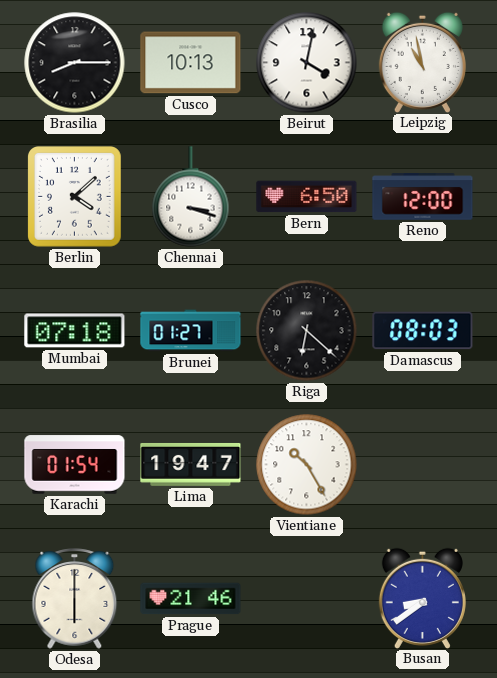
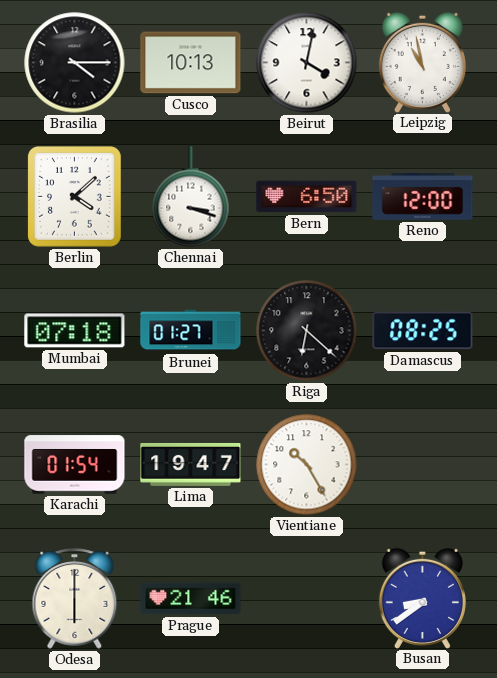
Brasilia: 8:15 -> 4:15 (75, 63)
Damascus: 08:03 -> 08:25 (423, 331)
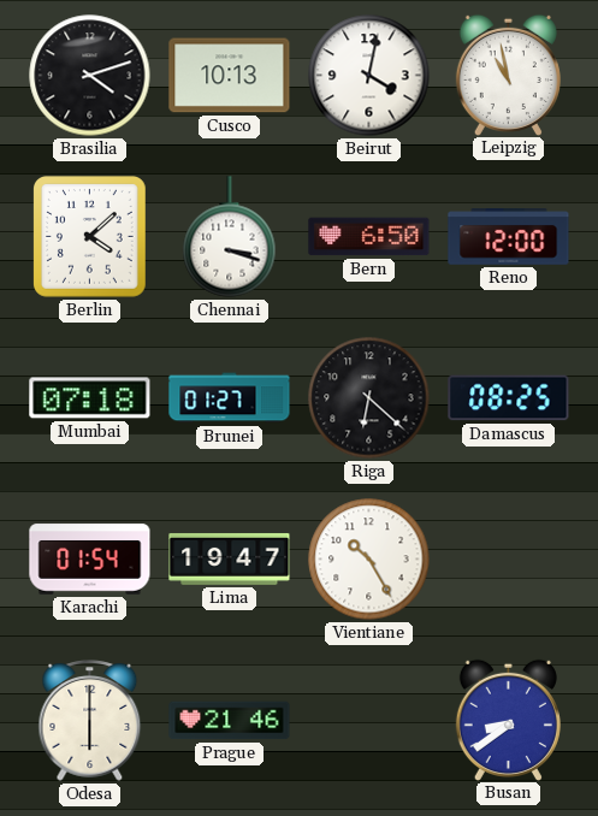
Brasilia: 4:15 -> 4:12 (90, 76)
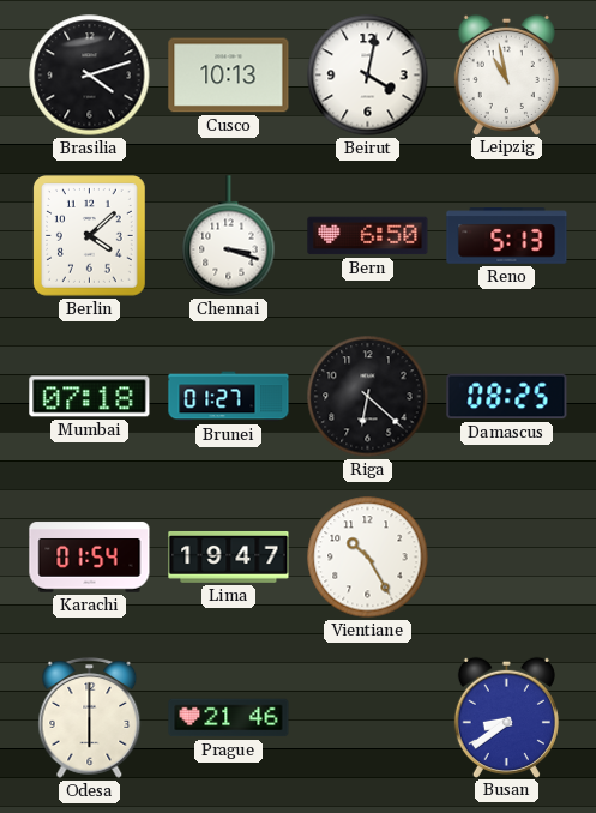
Reno: 12:00 -> 5:13 (507, 236)
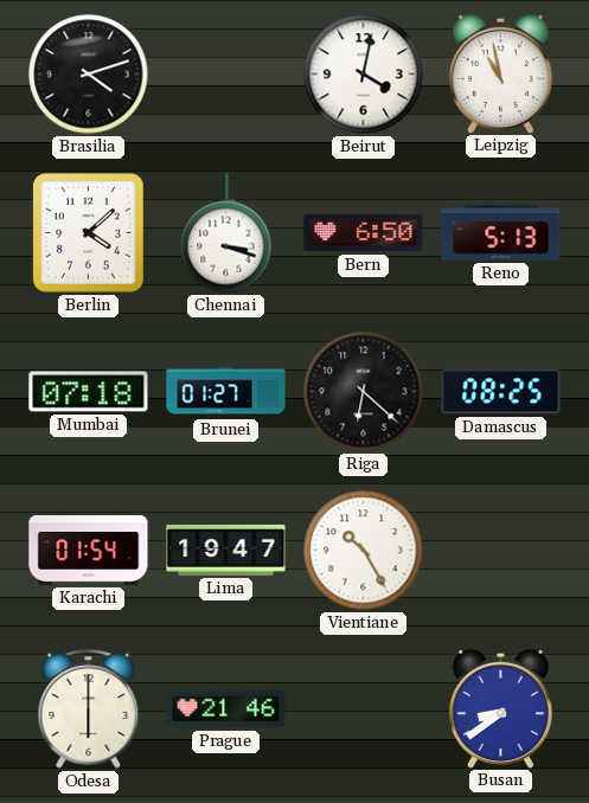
Cusco: 10:13 -> none (229, 76)
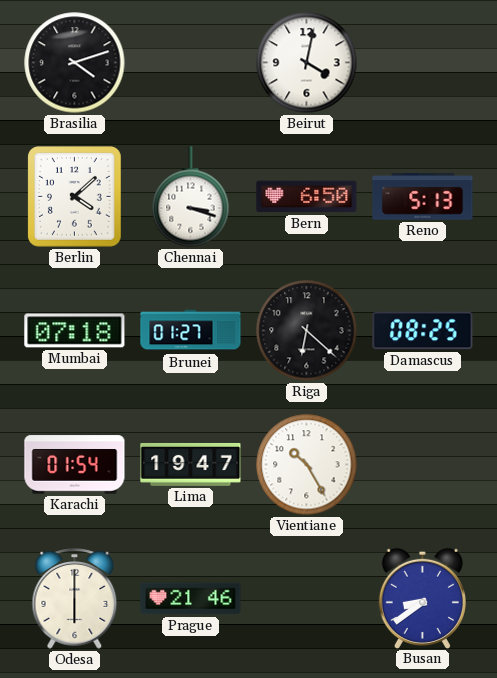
Leipzig: 10:58 -> none (500, 73)
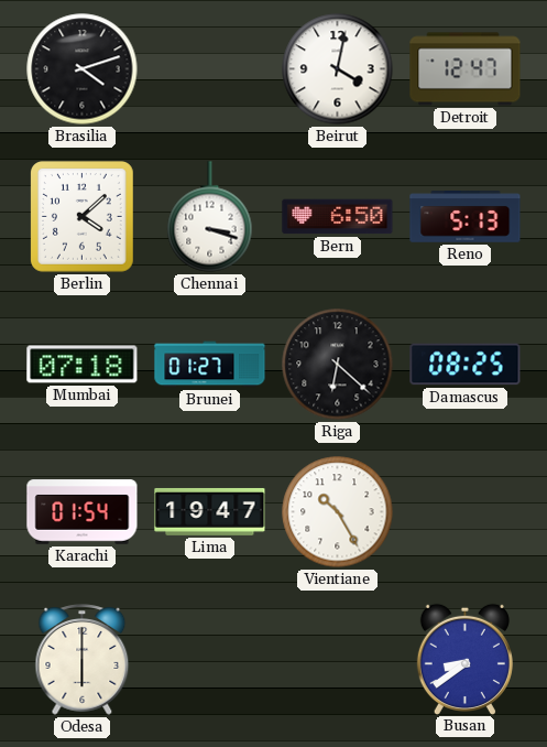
Detroit: none -> 12:47 (466, 69)
Prague: 21:46 -> none (191, 599)
